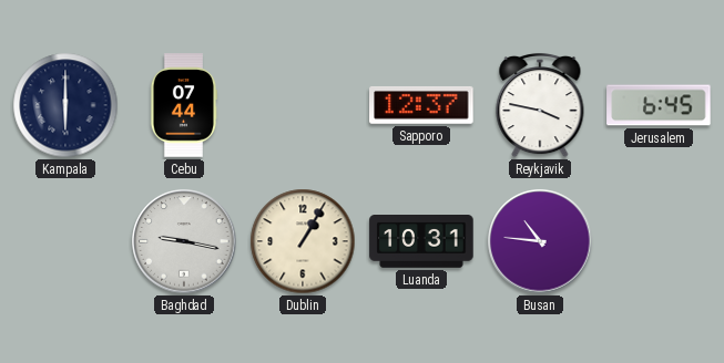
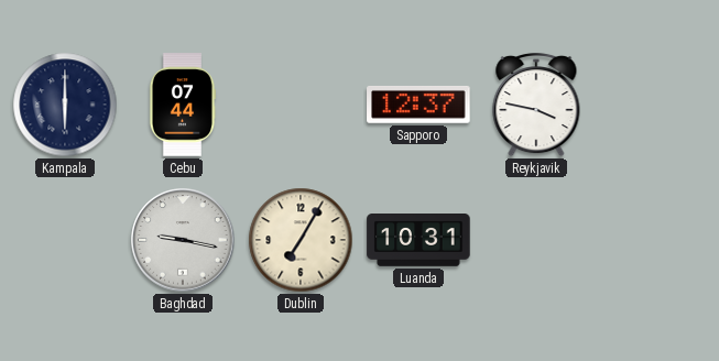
Jerusalem: 6:45 -> none (659, 105)
Dublin: 1:05 -> 7:05 (301, 240)
Busan: 10:46 -> none (540, 241)
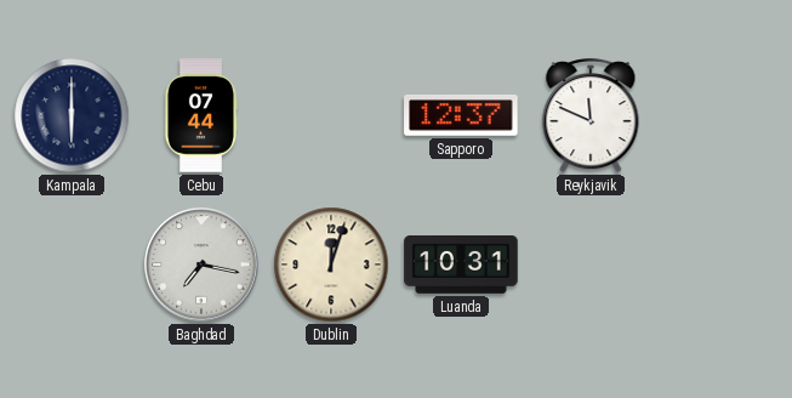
Reykjavik: 3:47 -> 11:49 (591, 115)
Baghdad: 9:17 -> 7:17 (201, 265)
Dublin: 7:05 -> 12:03 (331, 265)
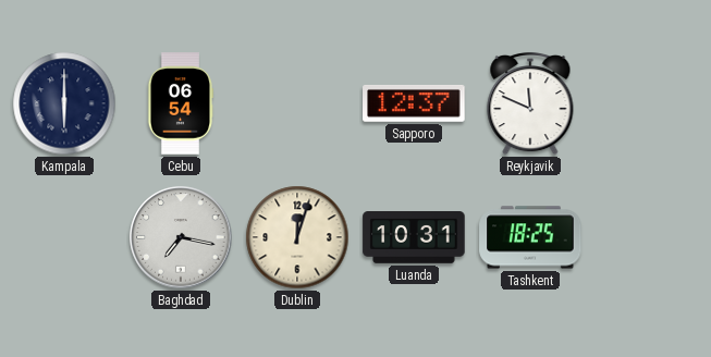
Cebu: 07:44 -> 06:54 (181, 103)
Tashkent: none -> 18:25 (530, 237)
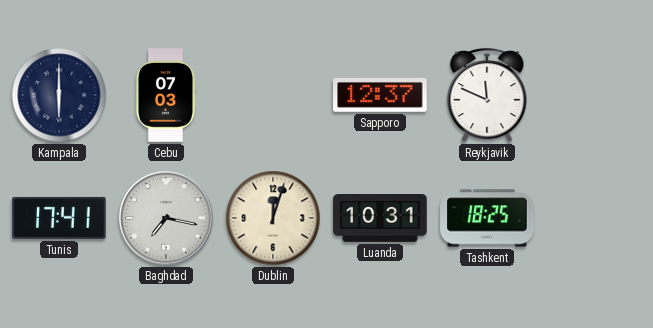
Cebu: 06:54 -> 07:03 (166, 95)
Tunis: none -> 17:41 (59, 218)
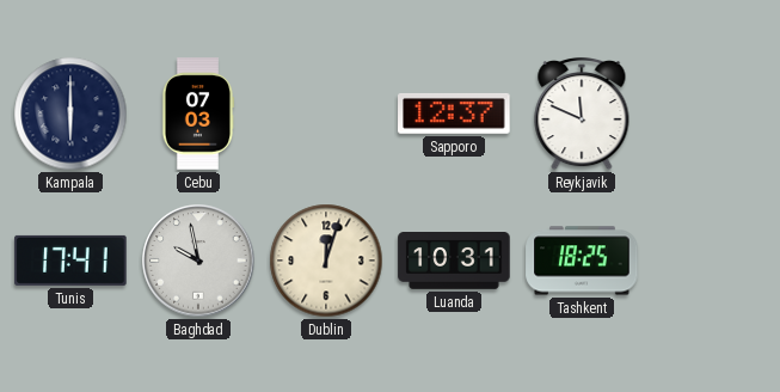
Baghdad: 7:17 -> 9:58 (198, 261)
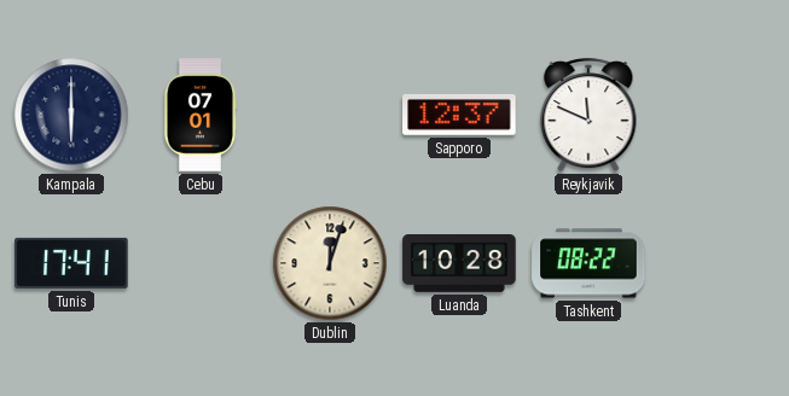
Cebu: 07:03 -> 07:01 (201, 115)
Baghdad: 9:58 -> none (198, 261)
Luanda: 10:31 -> 10:28 (459, 264)
Tashkent: 18:25 -> 08:22 (588, 263)
